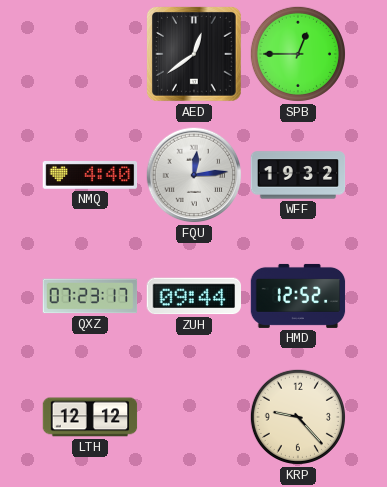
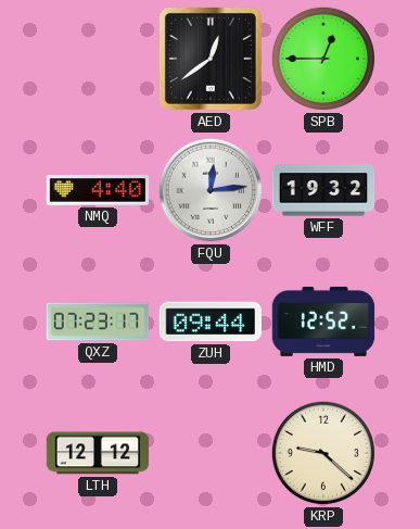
KRP: 9:23 -> 9:22 (323, 453)
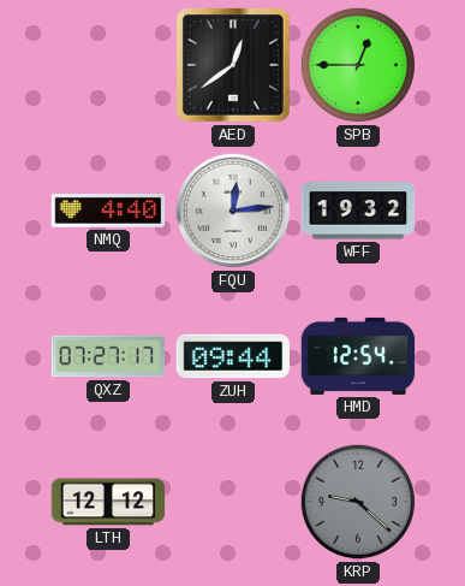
QXZ: 07:23 -> 07:27 (108, 356)
HMD: 12:52 -> 12:54 (358, 356)
KRP dial: cream -> grey (358, 502)
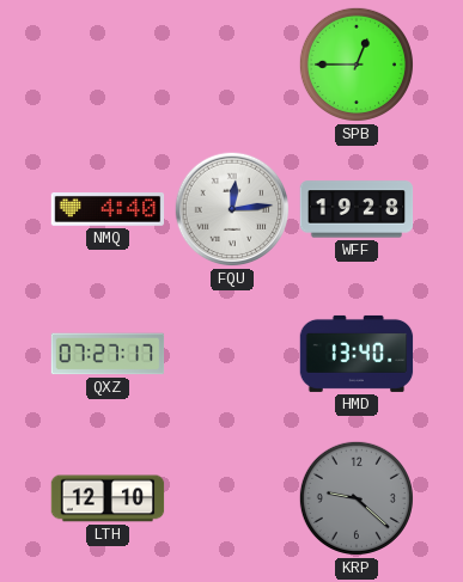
AED: 12:39 -> none (234, 66)
WFF: 19:32 -> 19:28 (357, 209)
ZUH: 09:44 -> none (232, 356)
HMD: 12:54 -> 13:40 (357, 354)
LTH: 12:12 -> 12:10 (108, 498)
